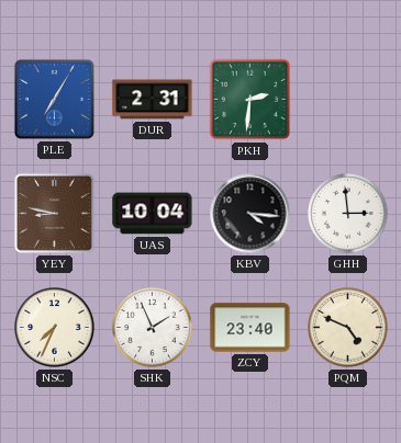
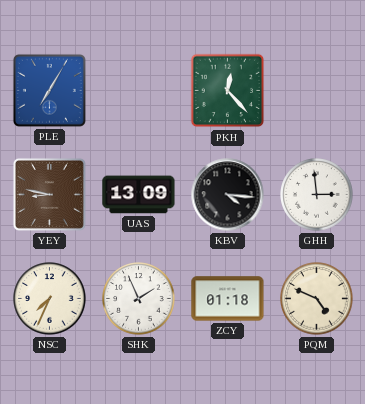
DUR: 2:31 -> none (153, 100)
PKH: 2:31 -> 12:23 (228, 91)
UAS: 10:04 -> 13:09 (139, 195)
ZCY: 23:40 -> 01:18 (228, 299)
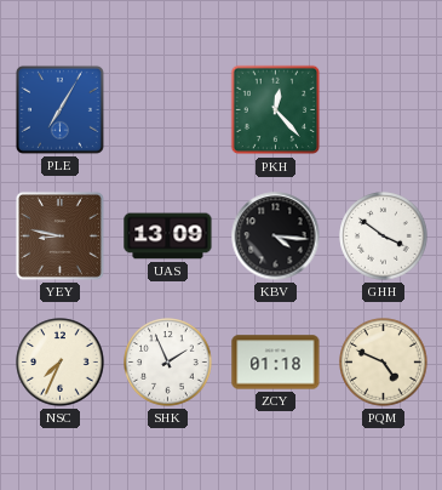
GHH: 2:59 -> 3:51 (384, 237)
